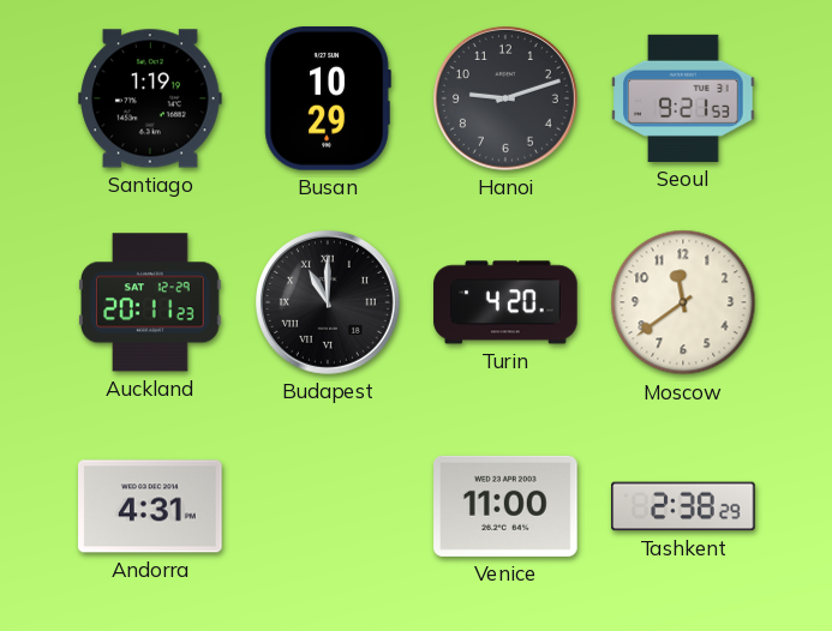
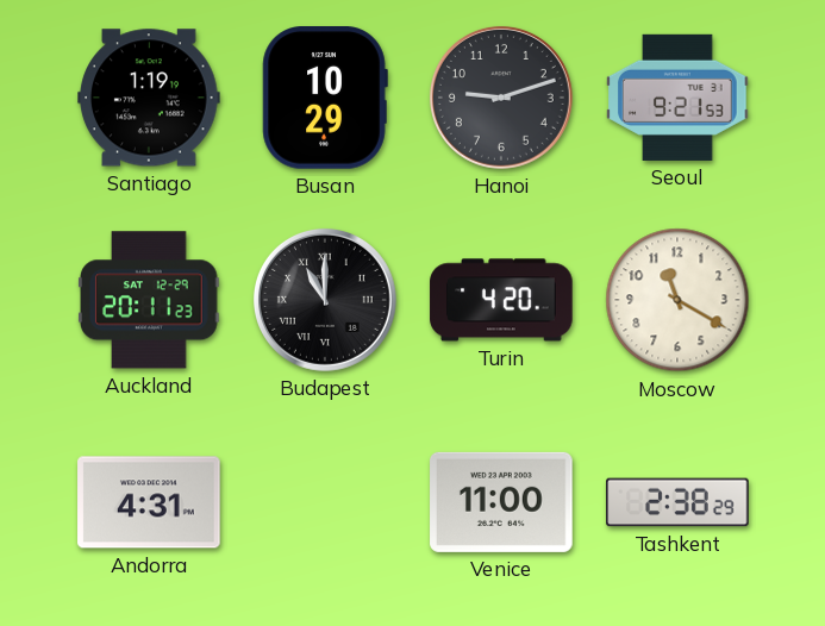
Moscow: 11:39 -> 11:20 (677, 300)
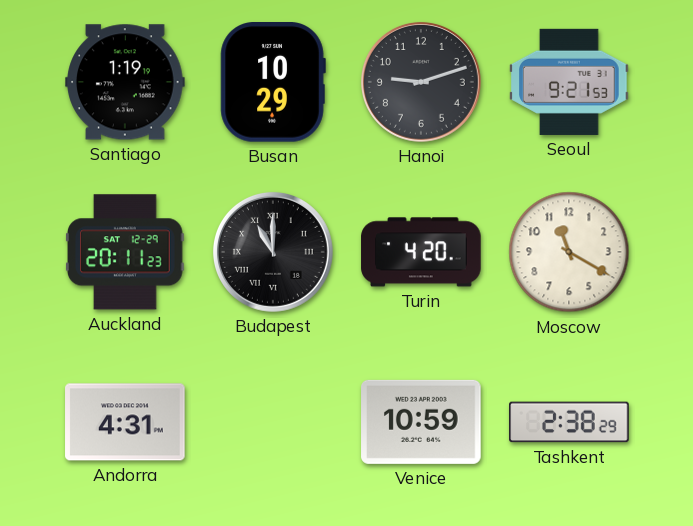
Venice: 11:00 -> 10:59 (421, 422)
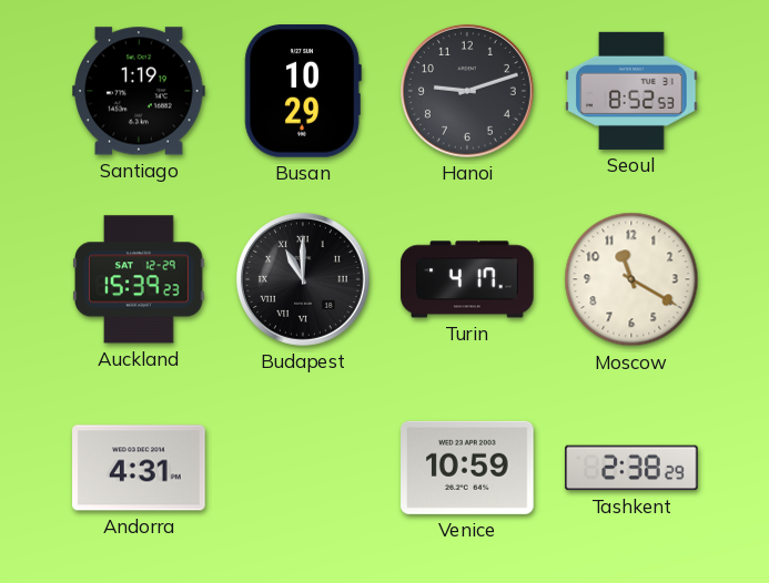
Seoul: 9:21 -> 8:52 (631, 91)
Auckland: 20:11 -> 15:39 (140, 279)
Turin: 4:20 -> 4:17 (467, 279)
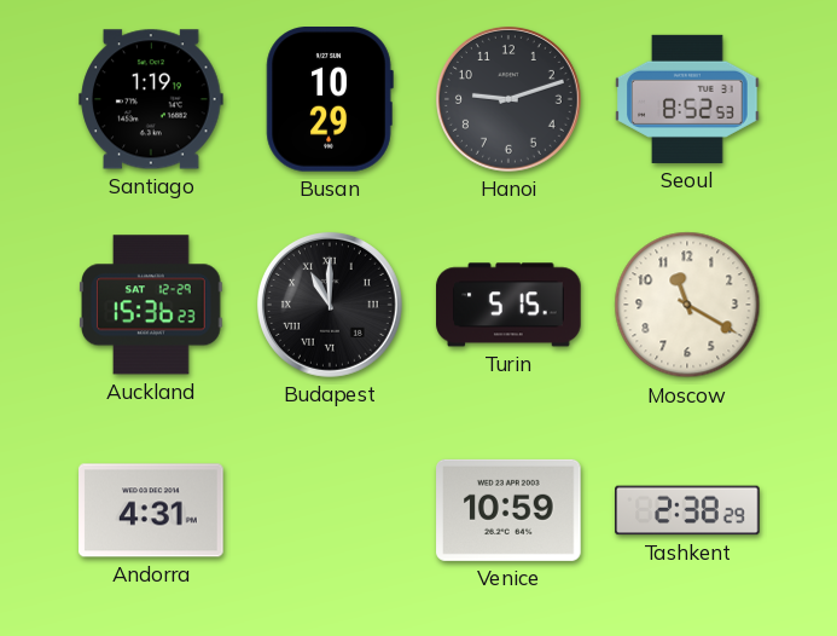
Auckland: 15:39 -> 15:36 (152, 305)
Turin: 4:17 -> 5:15 (508, 305)
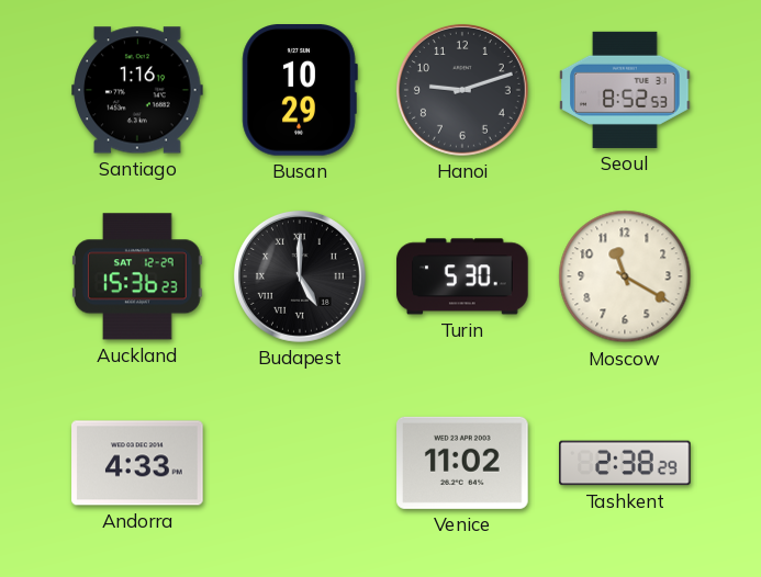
Santiago: 1:19 -> 1:16 (137, 90)
Budapest: 11:00 -> 5:00 (300, 276)
Turin: 5:15 -> 5:30 (462, 276)
Andorra: 4:31 -> 4:33 (137, 463)
Venice: 10:59 -> 11:02 (462, 463)
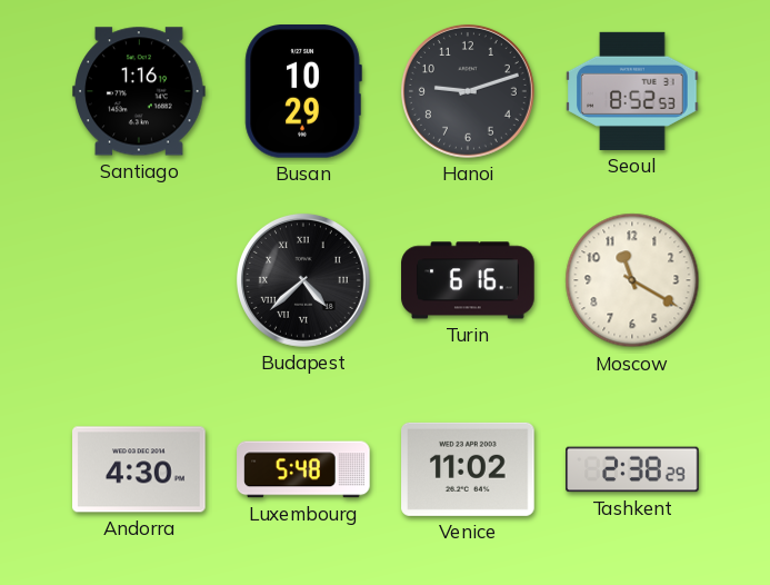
Auckland: 15:36 -> none (138, 276)
Budapest: 5:00 -> 4:38 (303, 280)
Turin: 5:30 -> 6:16 (468, 280)
Andorra: 4:33 -> 4:30 (139, 469)
Luxembourg: none -> 5:48 (303, 469)
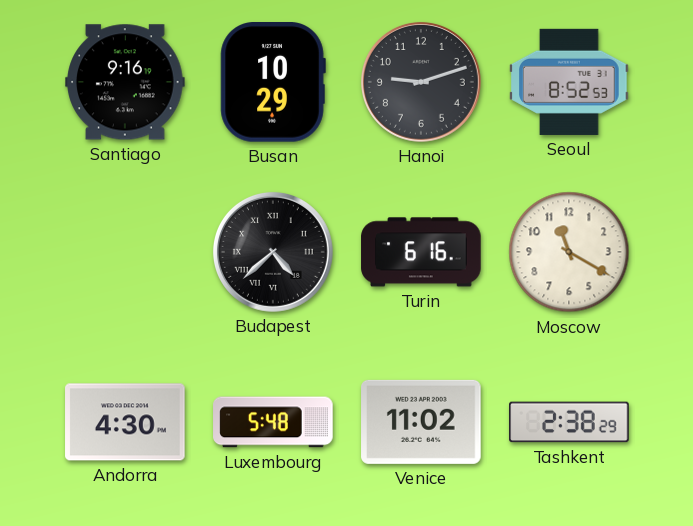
Santiago: 1:16 -> 9:16 (125, 82)
